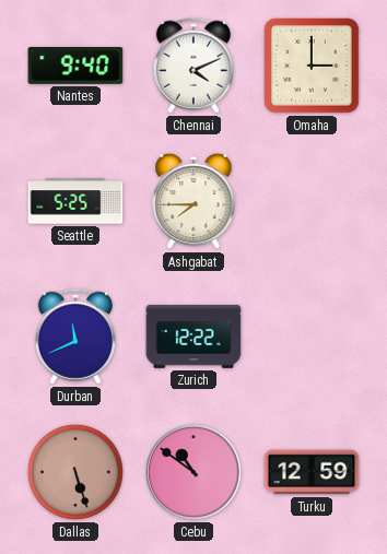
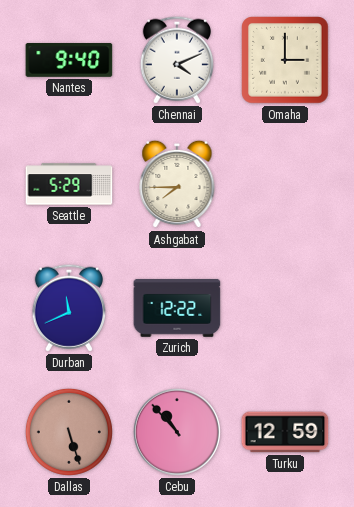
Seattle: 5:25 -> 5:29 (69, 184)
Cebu: 10:51 -> 10:53 (177, 432)
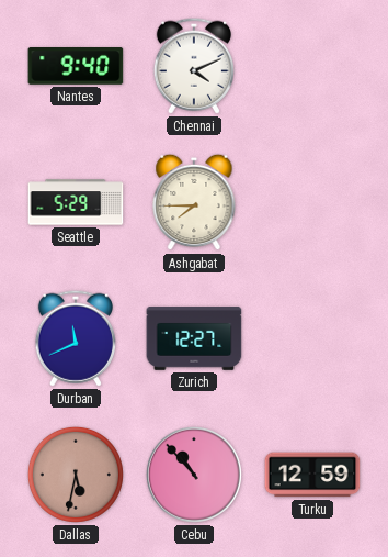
Omaha: 3:00 -> none (285, 60)
Zurich: 12:22 -> 12:27 (194, 338)
Dallas: 5:27 -> 5:32 (76, 475)
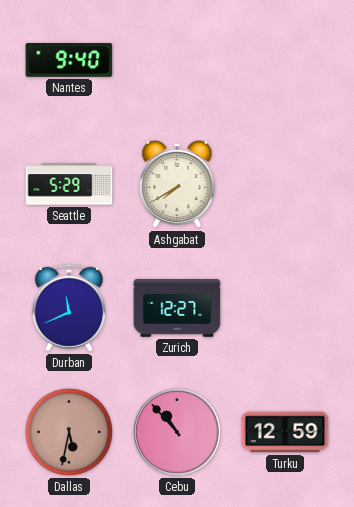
Chennai: 4:11 -> none (194, 66)
Ashgabat: 7:45 -> 7:40 (177, 184)
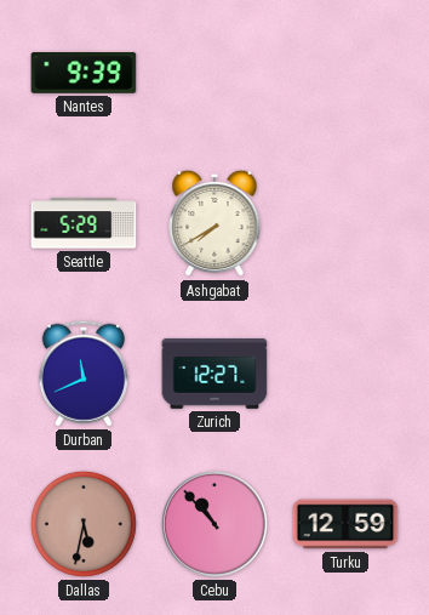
Nantes: 9:40 -> 9:39 (84, 74)
